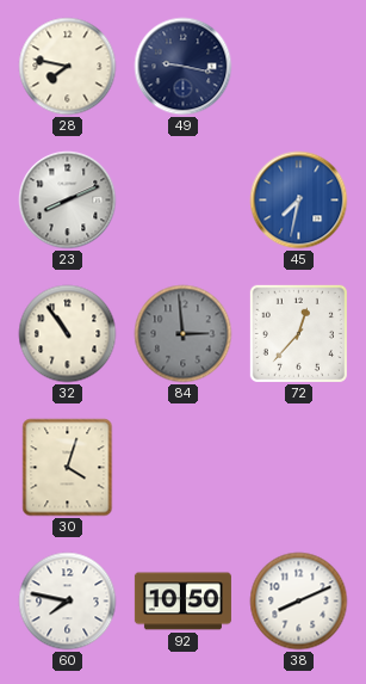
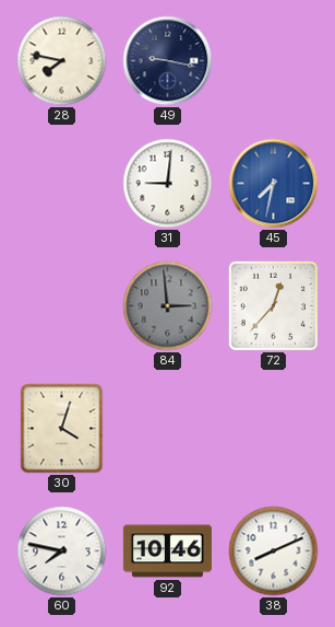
23: 8:11 -> none (68, 201)
31: none -> 9:01 (168, 184)
32: 10:54 -> none (68, 334)
92: 10:50 -> 10:46 (167, 551)
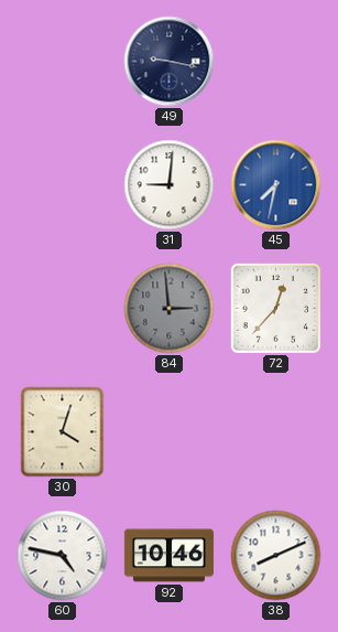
28: 7:47 -> none (62, 61)
60: 7:47 -> 4:47 (63, 556)
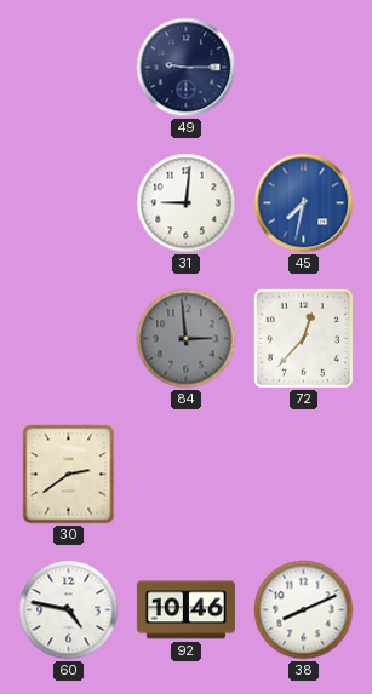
49: 9:17 -> 9:15 (187, 68)
30: 4:03 -> 2:39 (69, 475)
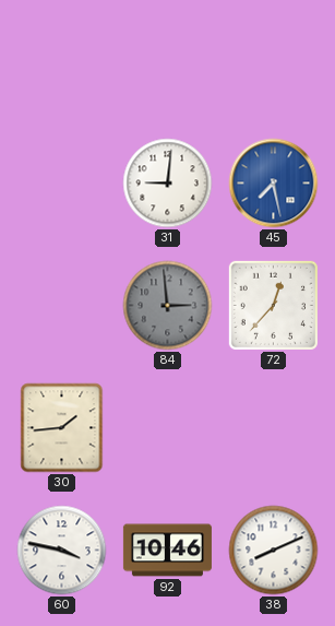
49: 9:15 -> none (187, 68)
45: 7:32 -> 7:28 (274, 184)
30: 2:39 -> 1:44 (62, 428)
60: 4:47 -> 3:47 (62, 551)
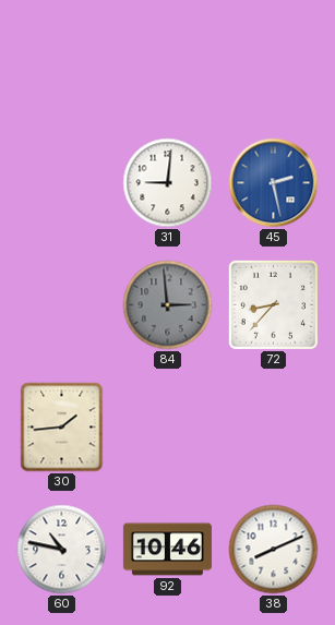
45: 7:28 -> 2:28 (274, 183)
72: 12:37 -> 8:37 (273, 304)
60: 3:47 -> 10:47 (62, 550)
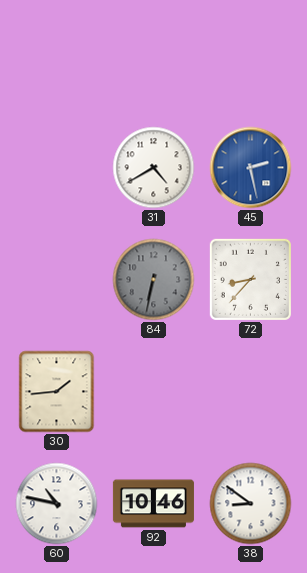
31: 9:01 -> 4:40 (154, 168)
84: 2:59 -> 6:32 (154, 280)
38: 8:11 -> 8:51 (251, 504)
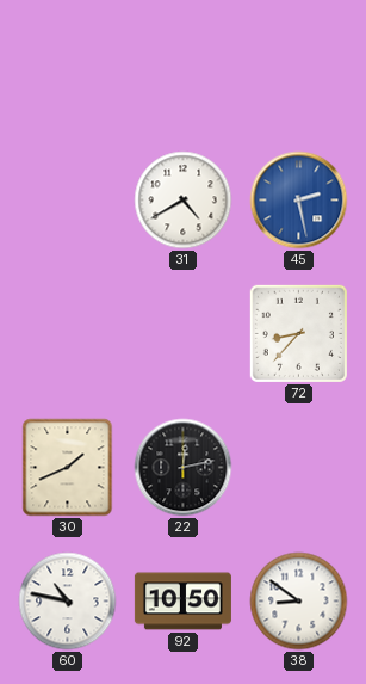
84: 6:32 -> none (154, 280)
30: 1:44 -> 1:41 (68, 468)
22: none -> 12:13 (184, 468)
92: 10:46 -> 10:50 (182, 602)
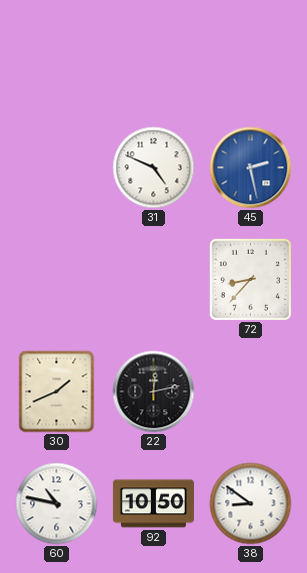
31: 4:40 -> 4:49 (154, 168)
